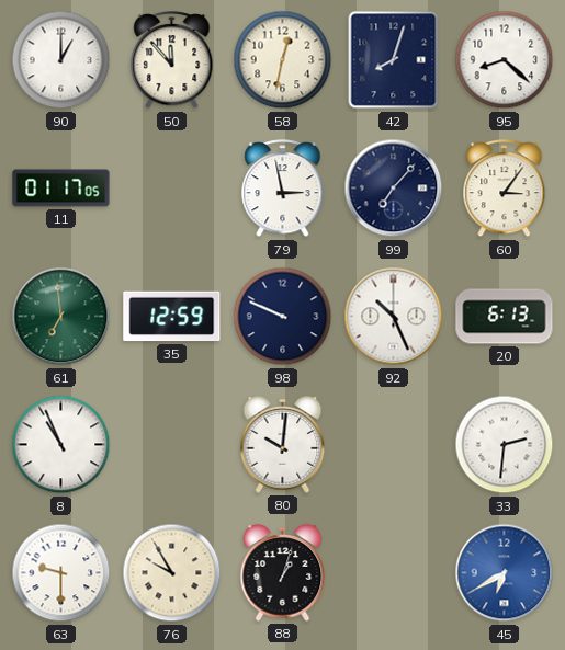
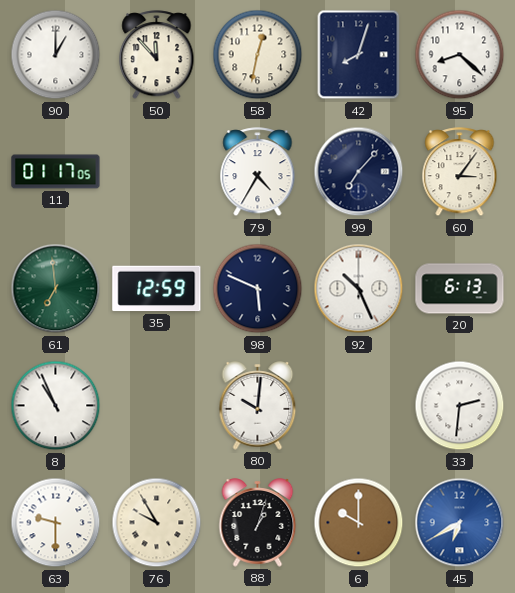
79: 2:58 -> 4:35 (258, 172)
98: 9:49 -> 5:49 (258, 289)
6: none -> 10:00 (359, 523)
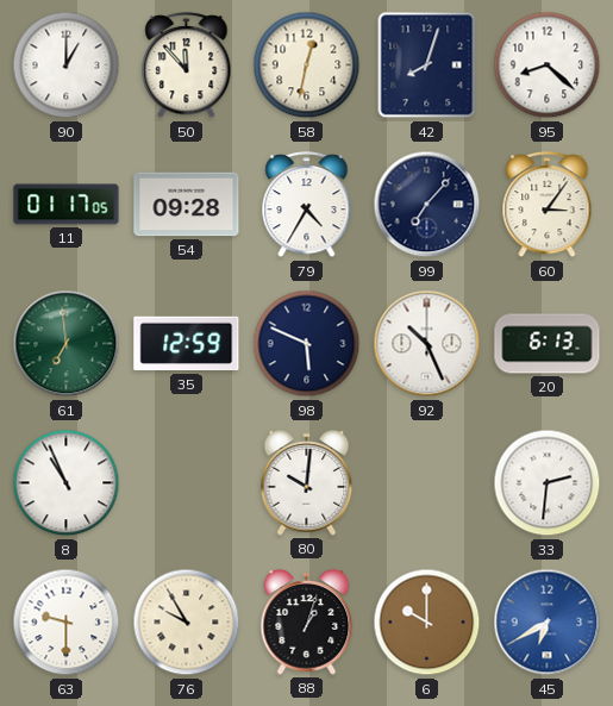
54: none -> 09:28 (187, 205)
